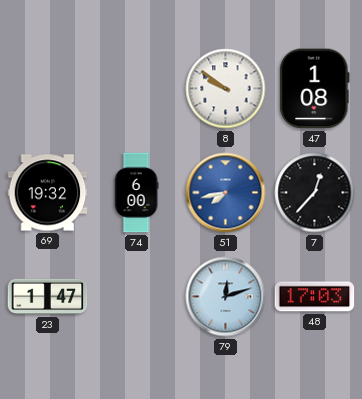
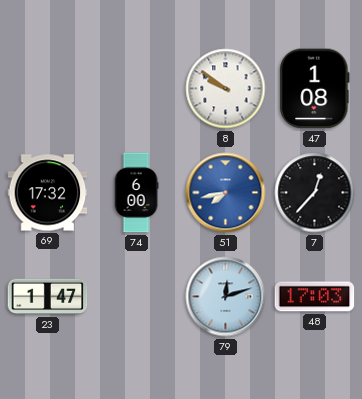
69: 19:32 -> 17:32 (48, 193)
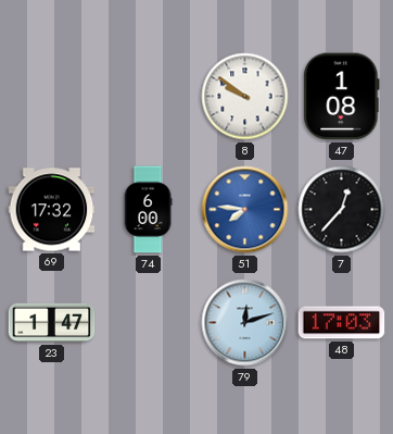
51: 7:43 -> 7:46 (245, 210)
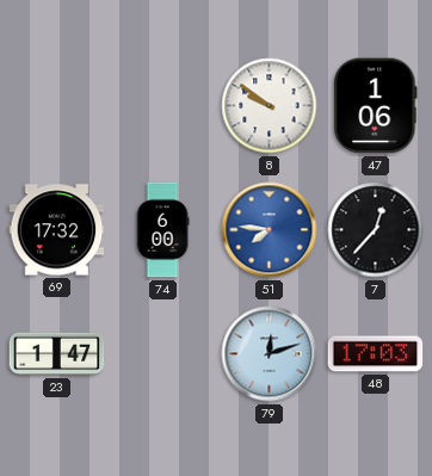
47: 1:08 -> 1:06 (376, 106)
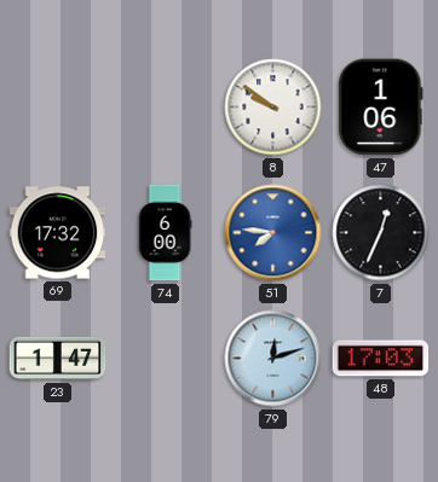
7: 12:37 -> 12:34 (381, 233)
